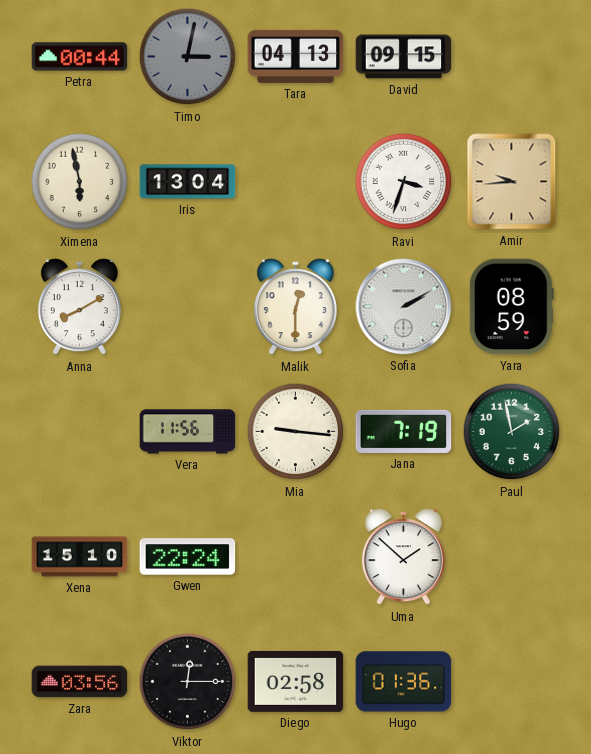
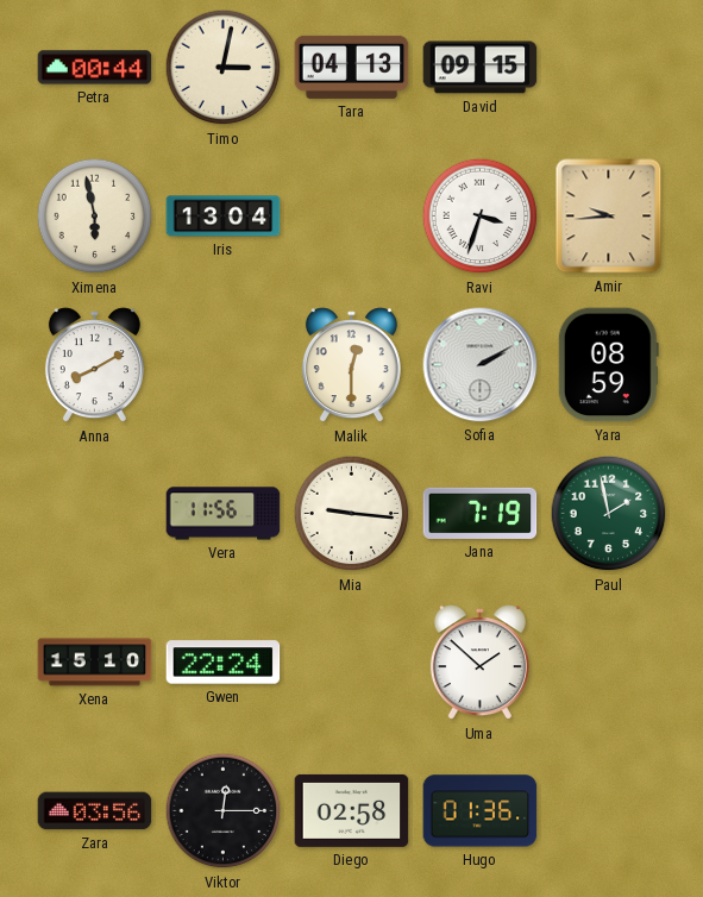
Timo dial: grey -> cream (224, 68)
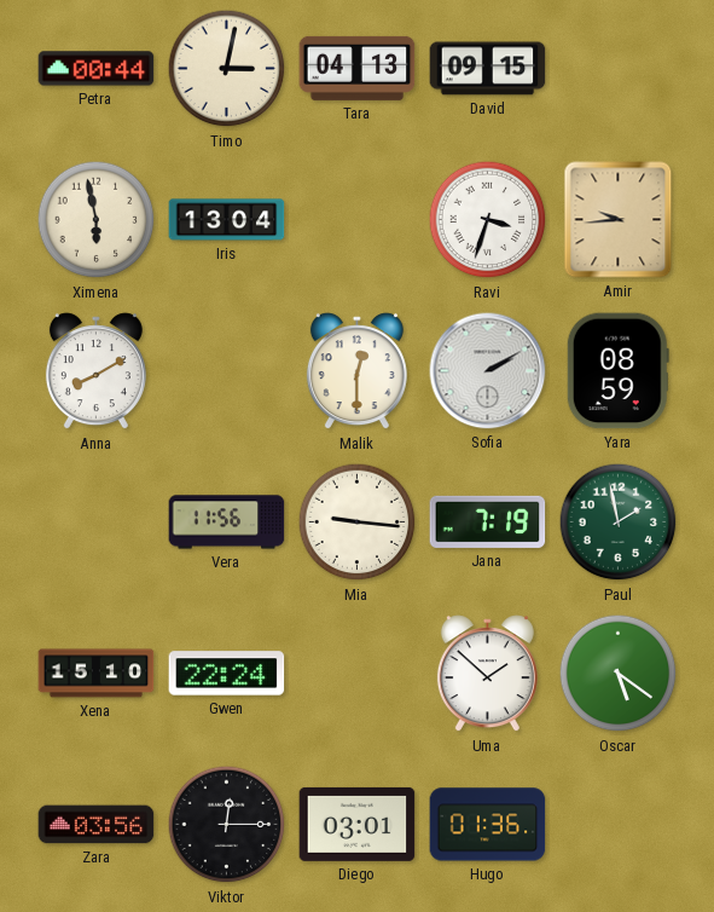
Oscar: none -> 5:21 (619, 674)
Diego: 02:58 -> 03:01 (358, 824)
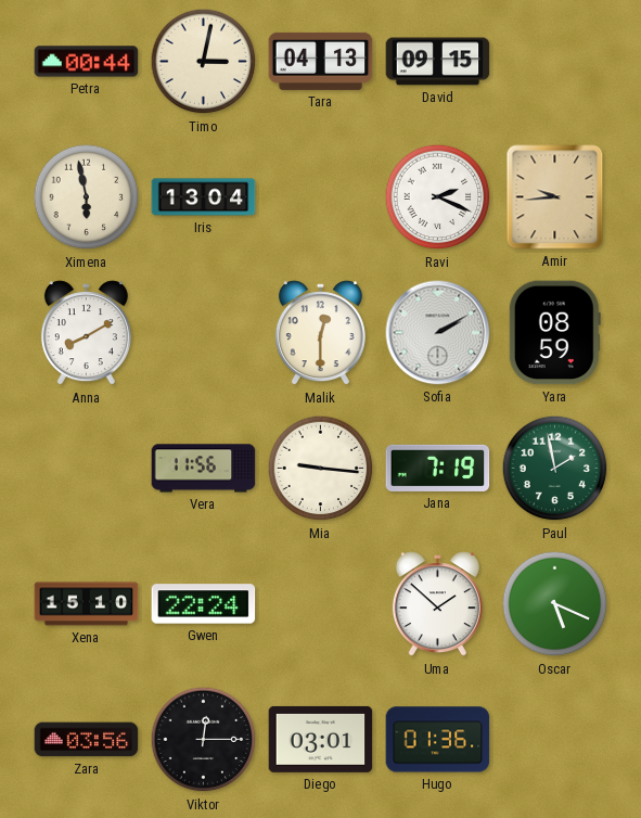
Ravi: 3:33 -> 2:19 (438, 197)
Oscar: 5:21 -> 5:19 (555, 604)
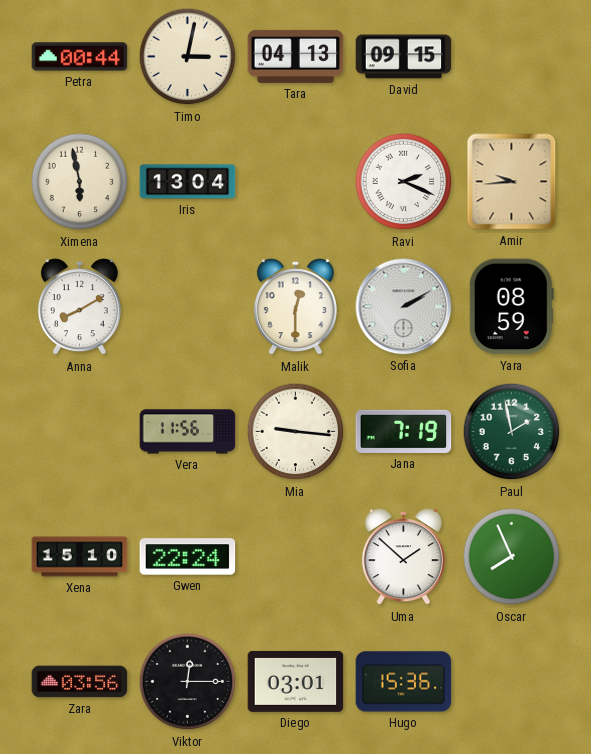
Oscar: 5:19 -> 7:56 (512, 557)
Hugo: 01:36 -> 15:36 (404, 682)
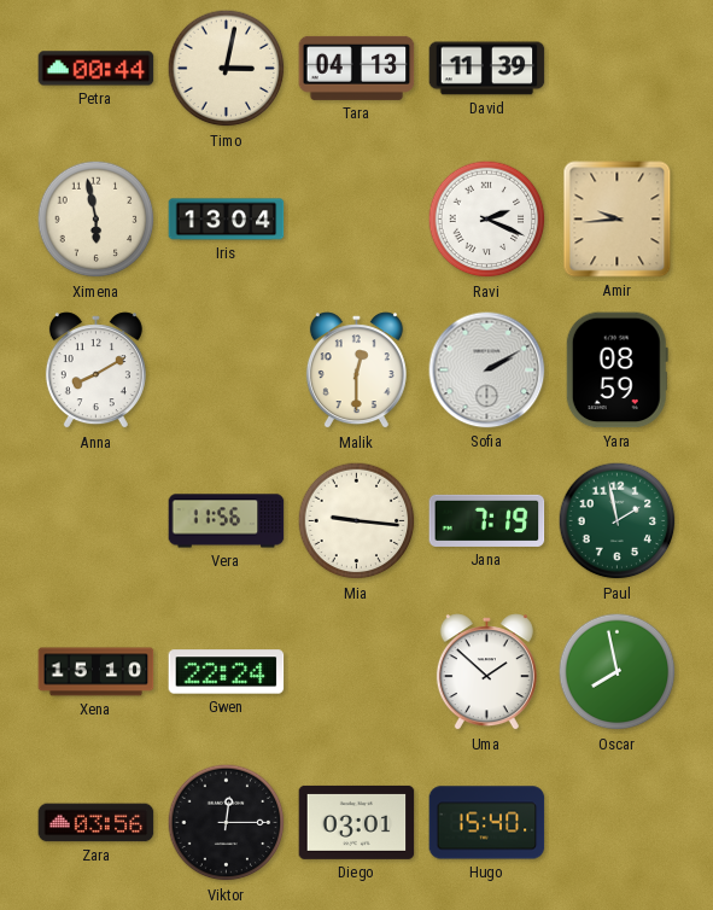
David: 09:15 -> 11:39 (487, 69)
Oscar: 7:56 -> 7:58 (618, 672)
Hugo: 15:36 -> 15:40 (487, 823)
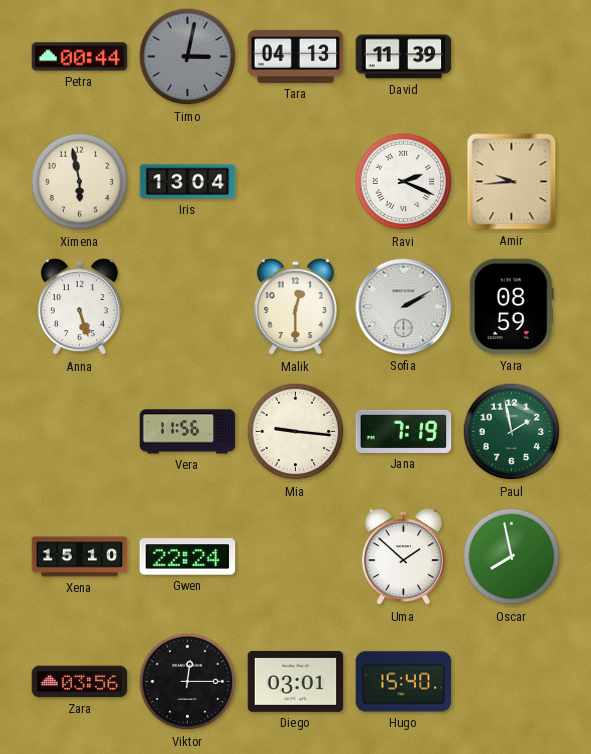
Timo dial: cream -> grey (188, 57)
Anna: 8:10 -> 5:27 (79, 307)
